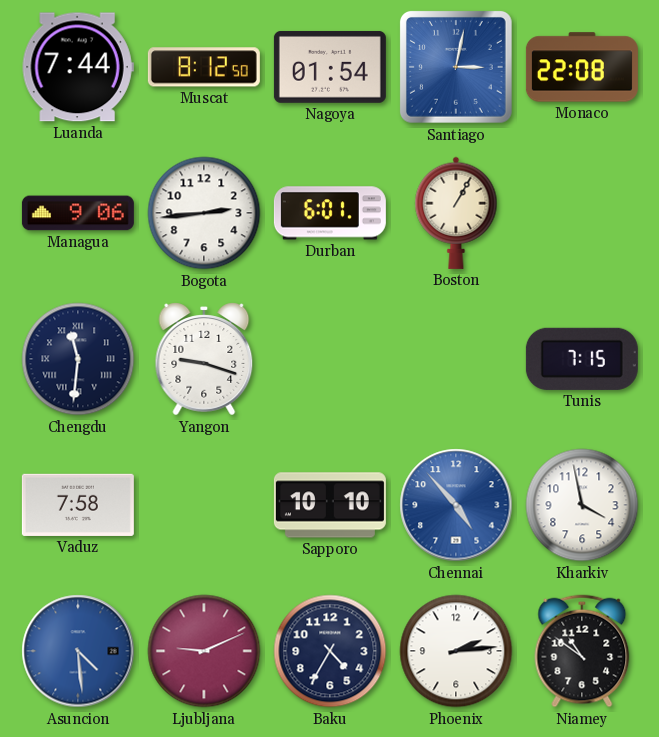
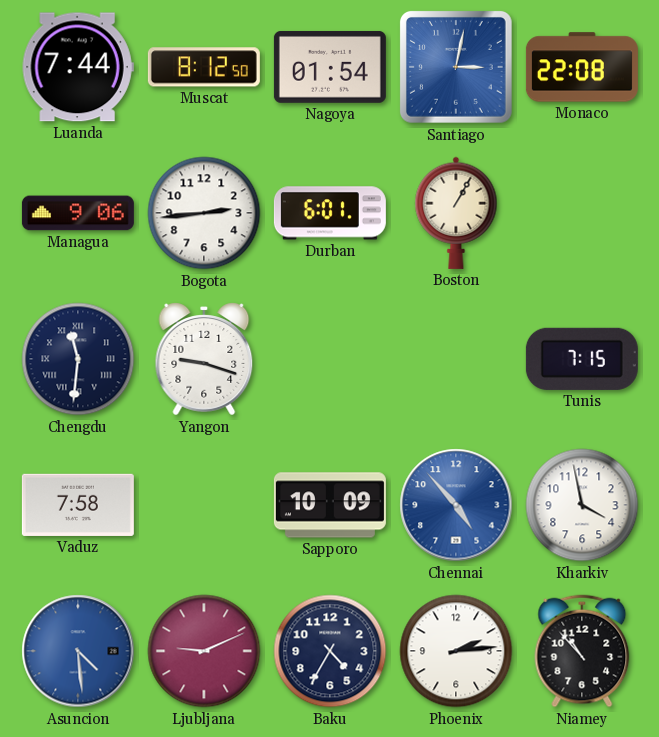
Sapporo: 10:10 -> 10:09 (330, 505)
Niamey: 10:51 -> 10:53 (582, 651)
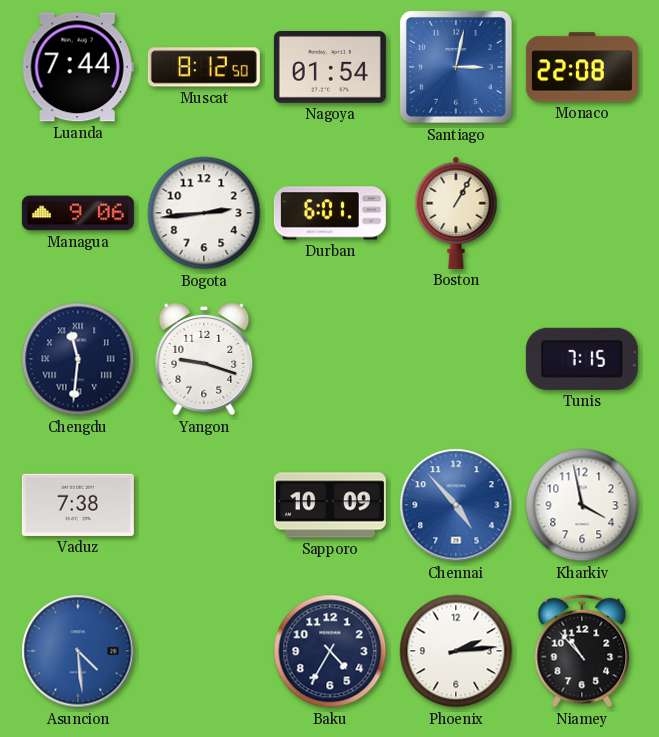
Vaduz: 7:58 -> 7:38 (78, 505)
Ljubljana: 9:11 -> none (204, 651)
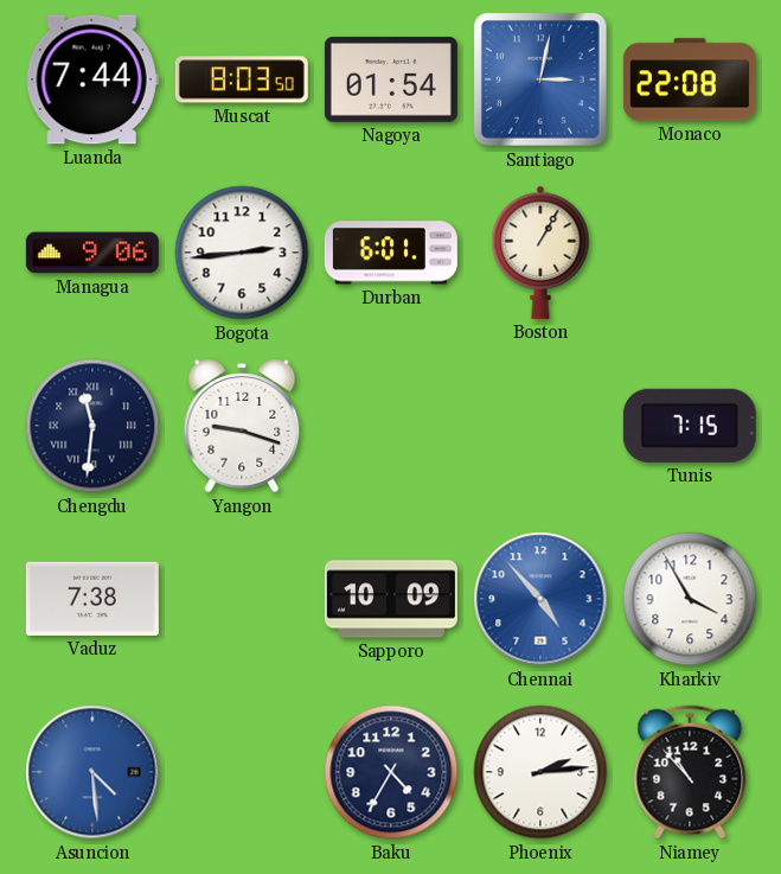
Muscat: 8:12 -> 8:03 (242, 79)
Kharkiv: 3:58 -> 3:55 (690, 599)
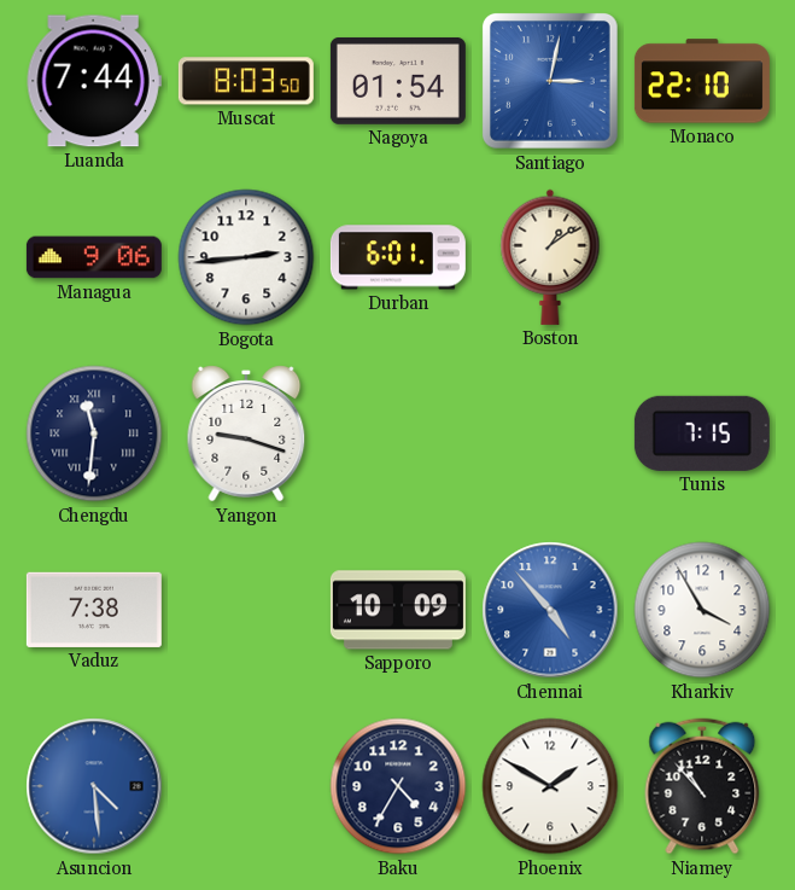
Monaco: 22:08 -> 22:10 (702, 81)
Boston: 1:05 -> 1:09 (550, 257)
Phoenix: 2:14 -> 1:50 (550, 786)
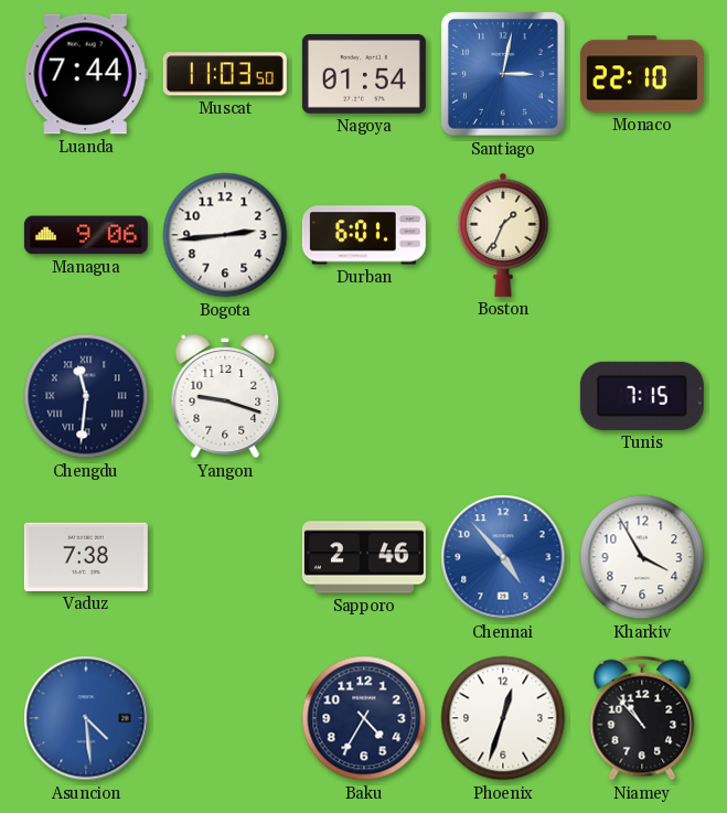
Muscat: 8:03 -> 11:03 (225, 74)
Boston: 1:09 -> 1:34 (503, 235)
Sapporo: 10:09 -> 2:46 (364, 557)
Phoenix: 1:50 -> 12:33 (503, 718)
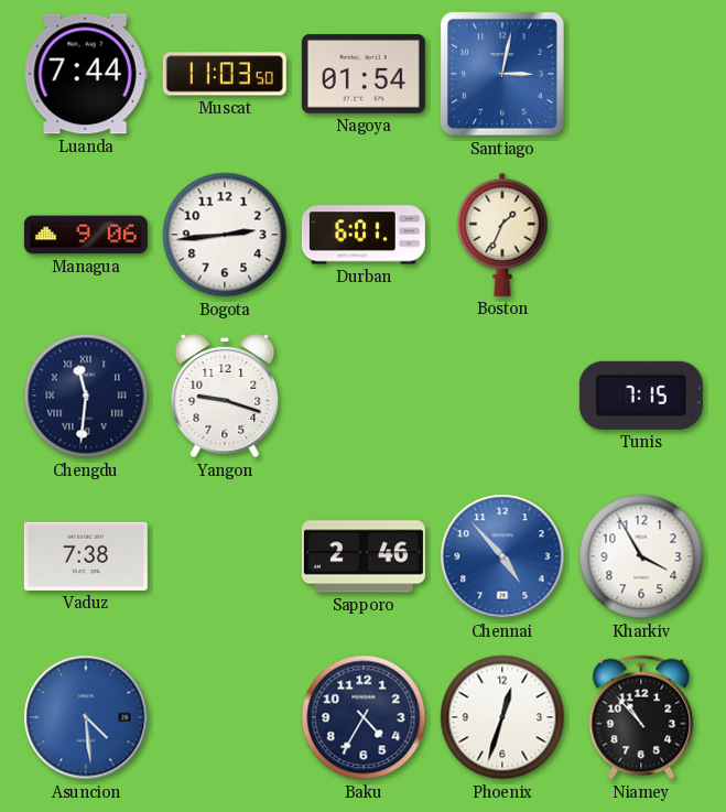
Monaco: 22:10 -> none (642, 74)
